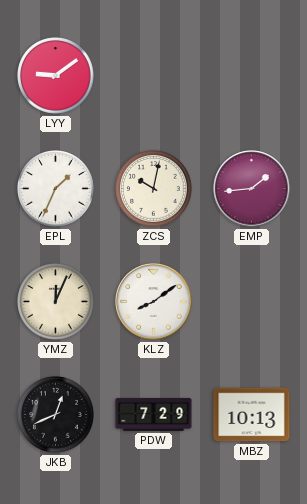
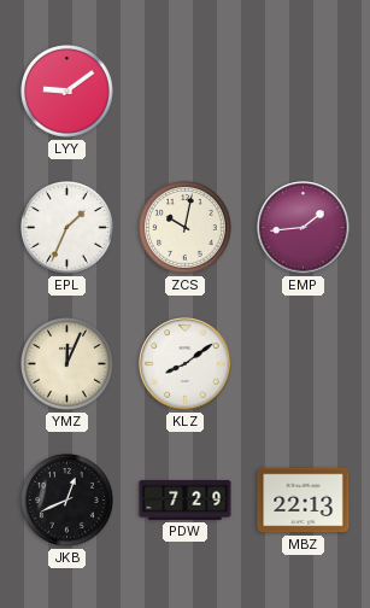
MBZ: 10:13 -> 22:13 (304, 501)
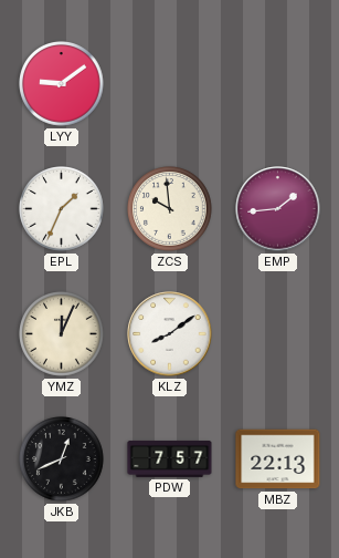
ZCS: 10:02 -> 9:59 (170, 209)
PDW: 7:29 -> 7:57 (170, 458)
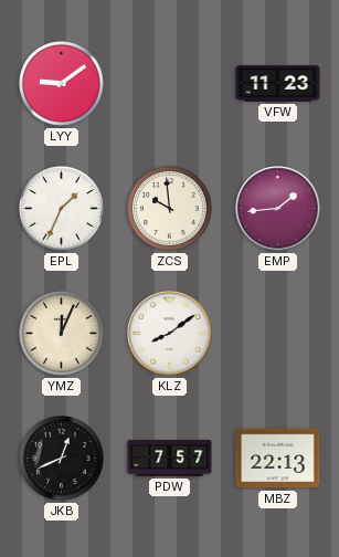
VFW: none -> 11:23 (278, 84)
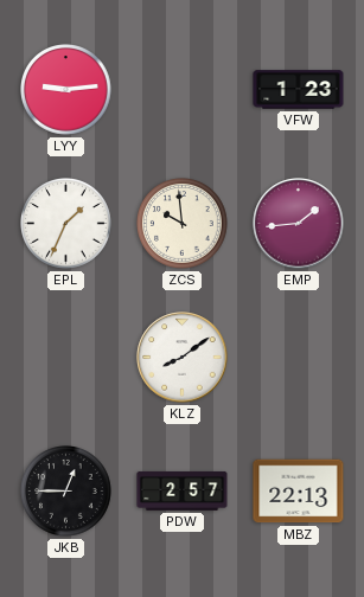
LYY: 9:09 -> 9:14 (66, 90)
VFW: 11:23 -> 1:23 (299, 90)
YMZ: 12:04 -> none (62, 334)
JKB: 12:41 -> 12:45 (66, 492)
PDW: 7:57 -> 2:57 (183, 490)
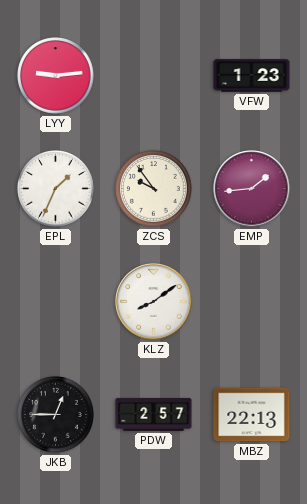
ZCS: 9:59 -> 9:54 (154, 189)
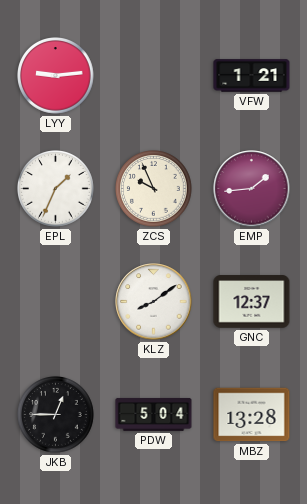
VFW: 1:23 -> 1:21 (252, 76)
ZCS: 9:54 -> 9:56 (154, 189)
GNC: none -> 12:37 (252, 302)
PDW: 2:57 -> 5:04 (154, 414)
MBZ: 22:13 -> 13:28 (252, 415)
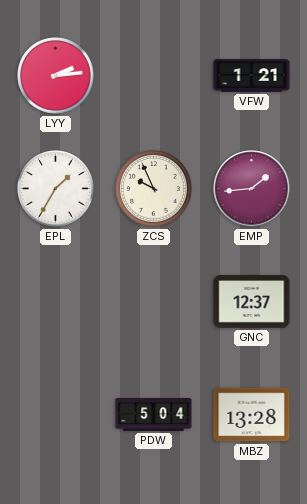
LYY: 9:14 -> 2:14 (56, 76)
EPL: 1:34 -> 1:35 (56, 189)
KLZ: 8:09 -> none (154, 302)
JKB: 12:45 -> none (56, 415)
